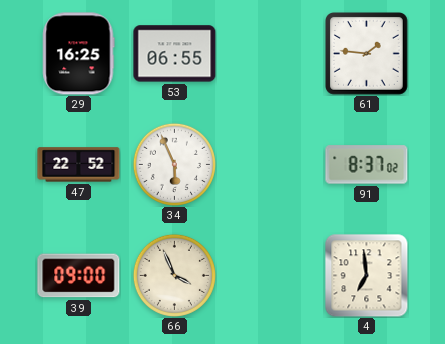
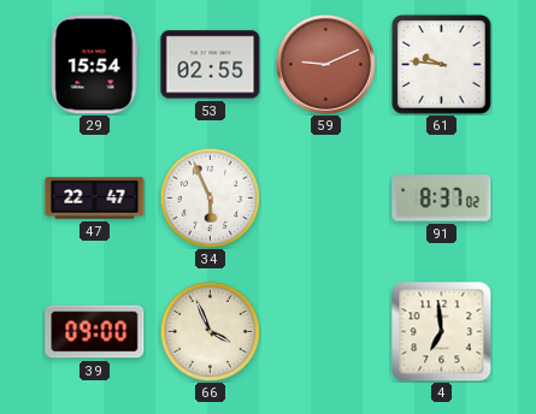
29: 16:25 -> 15:54 (95, 65)
53: 06:55 -> 02:55 (211, 65)
59: none -> 9:11 (325, 64)
61: 1:46 -> 9:46 (442, 65)
47: 22:52 -> 22:47 (95, 199)
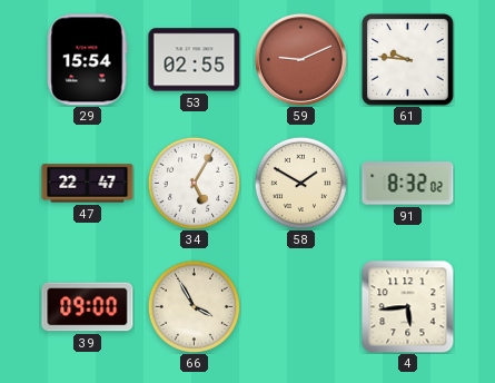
34: 5:56 -> 5:05 (194, 183)
58: none -> 1:50 (300, 183)
91: 8:37 -> 8:32 (408, 184)
66: 3:56 -> 3:55 (194, 306)
4: 6:59 -> 5:44 (408, 307)
